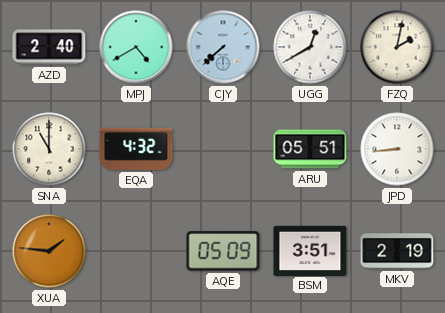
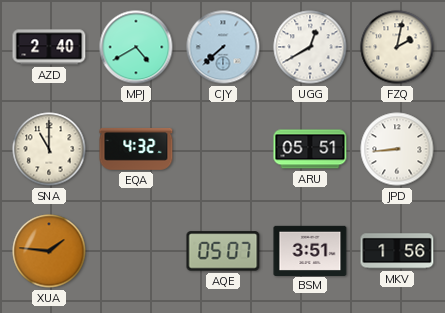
AQE: 05:09 -> 05:07 (223, 251)
MKV: 2:19 -> 1:56 (397, 251)
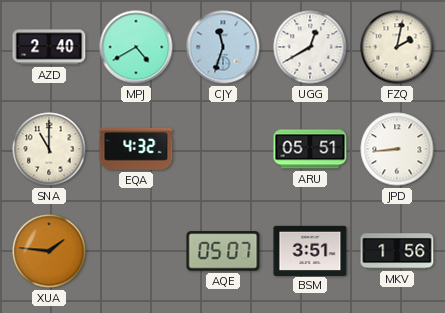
CJY: 7:38 -> 11:33 (223, 47)
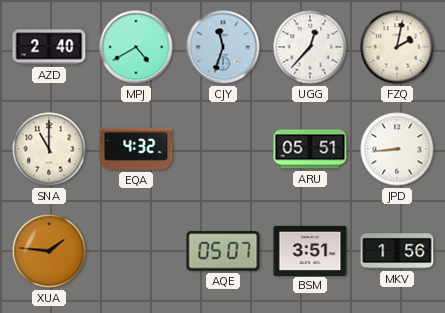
UGG: 12:40 -> 12:37 (310, 47)
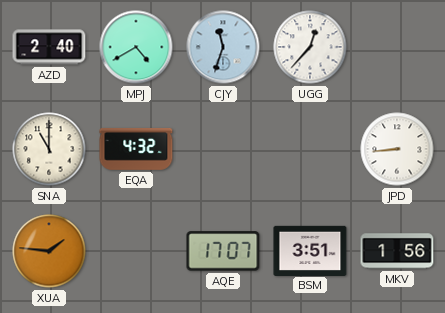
FZQ: 2:02 -> none (397, 47)
ARU: 05:51 -> none (310, 149)
AQE: 05:07 -> 17:07 (223, 251)
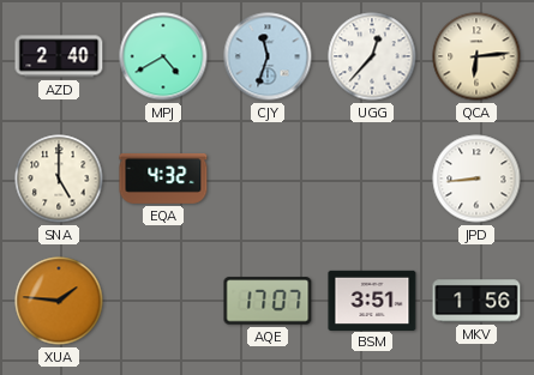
QCA: none -> 6:14 (476, 56)
SNA: 11:00 -> 5:00 (59, 179)
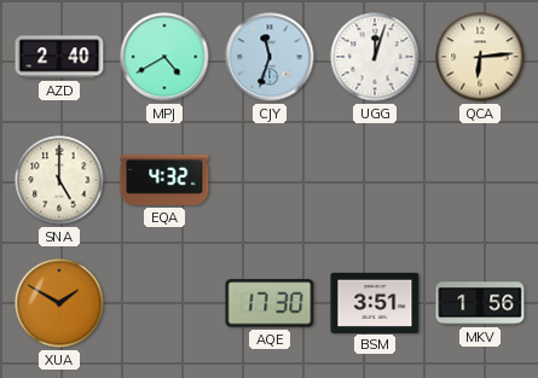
UGG: 12:37 -> 12:03 (375, 57)
JPD: 8:44 -> none (476, 179)
XUA: 1:46 -> 1:50 (59, 303)
AQE: 17:07 -> 17:30 (270, 303)
